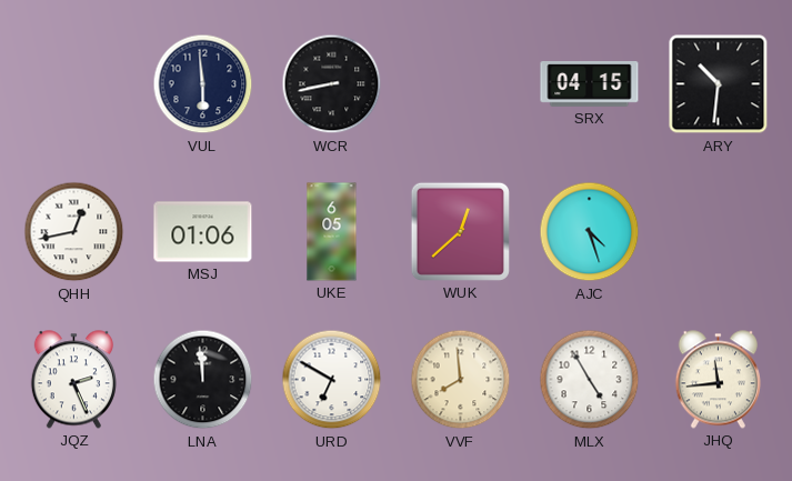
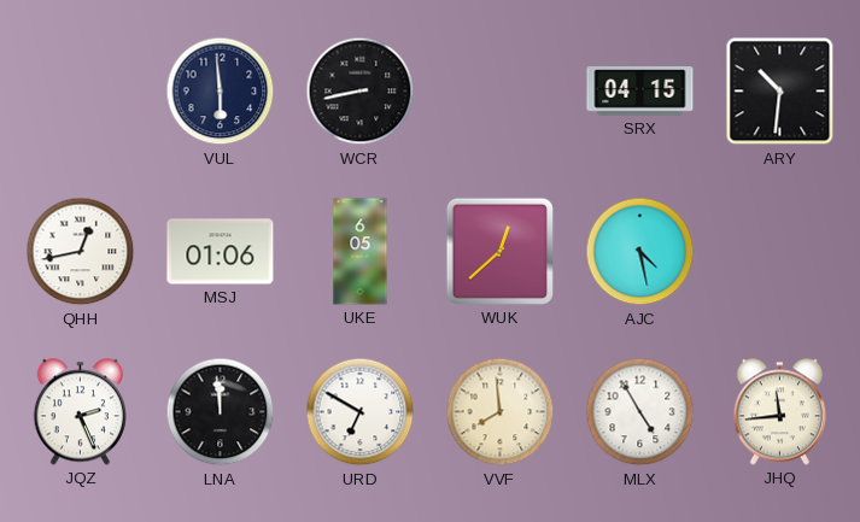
AJC: 4:27 -> 4:28 (640, 252)
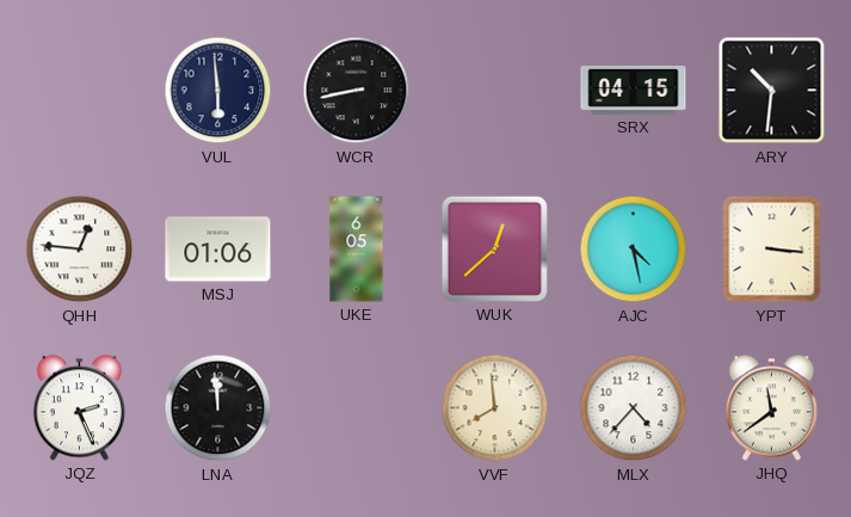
QHH: 12:43 -> 12:46 (80, 250)
YPT: none -> 3:16 (772, 250)
URD: 6:50 -> none (361, 412)
MLX: 4:55 -> 4:37 (634, 408)
JHQ: 11:44 -> 11:39 (771, 408)
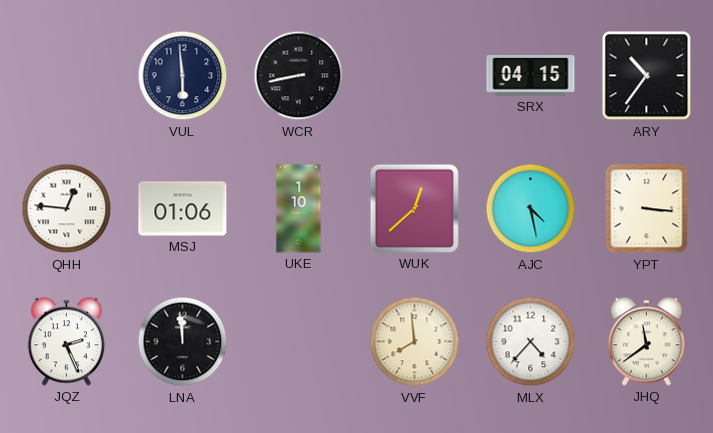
ARY: 10:31 -> 10:36 (647, 76)
UKE: 6:05 -> 1:10 (299, 209)
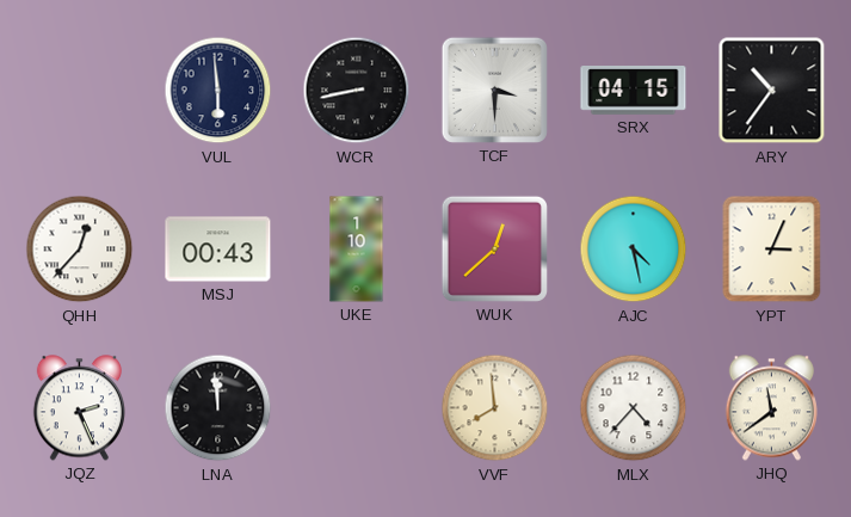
TCF: none -> 3:30 (494, 90)
QHH: 12:46 -> 12:37 (80, 250)
MSJ: 01:06 -> 00:43 (218, 250)
YPT: 3:16 -> 3:04 (772, 250)
